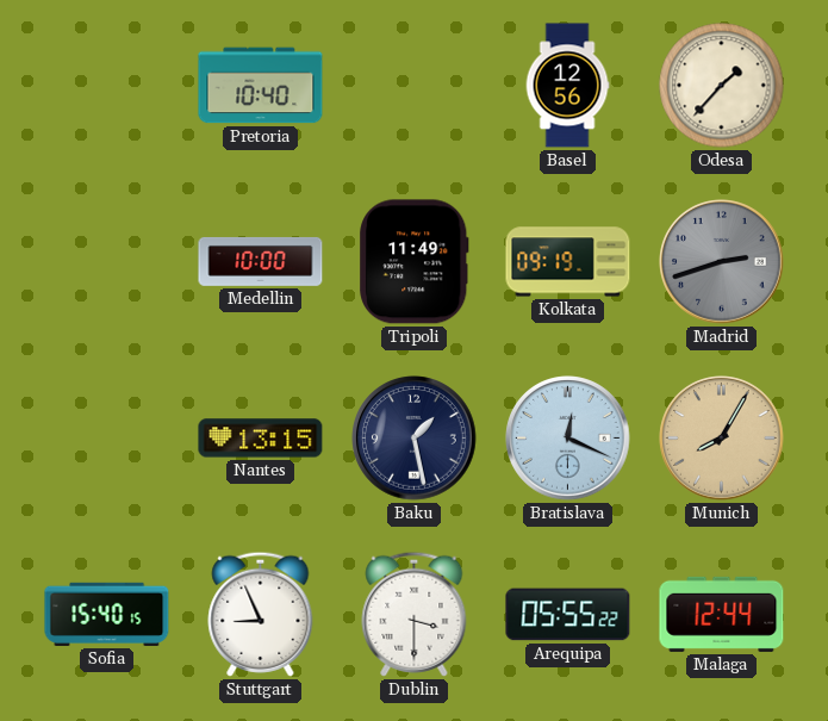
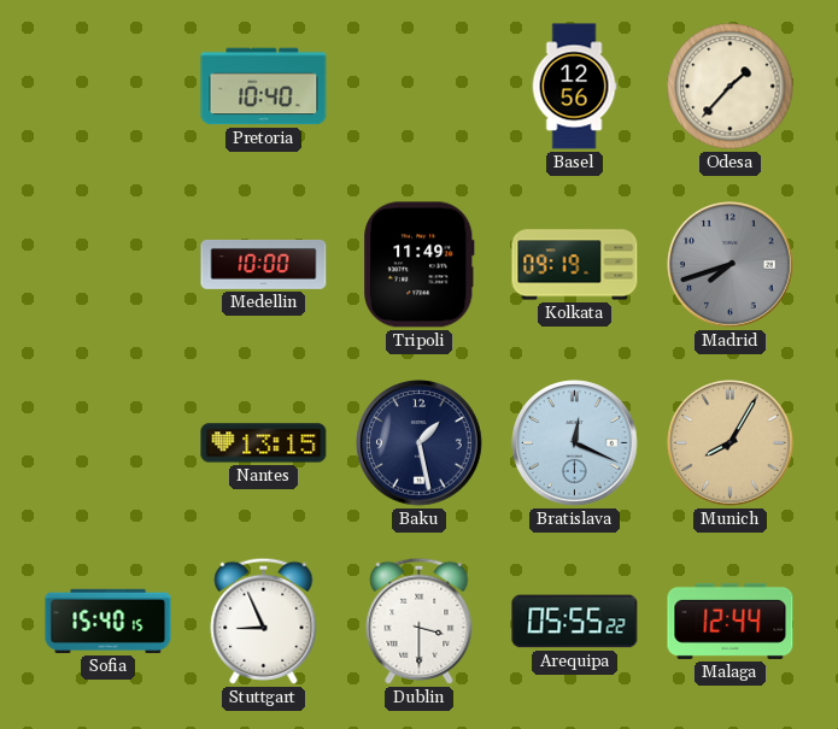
Madrid: 2:42 -> 7:42 (731, 265)
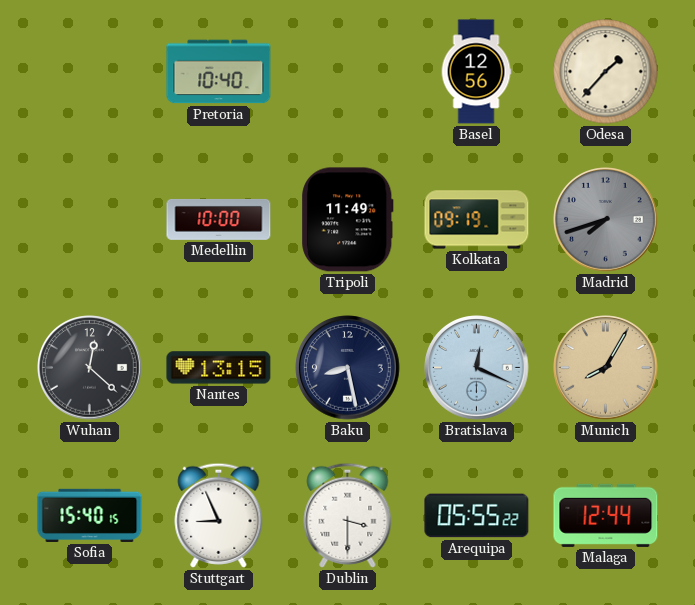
Wuhan: none -> 12:22 (90, 368)
Baku: 1:28 -> 8:28 (348, 368)
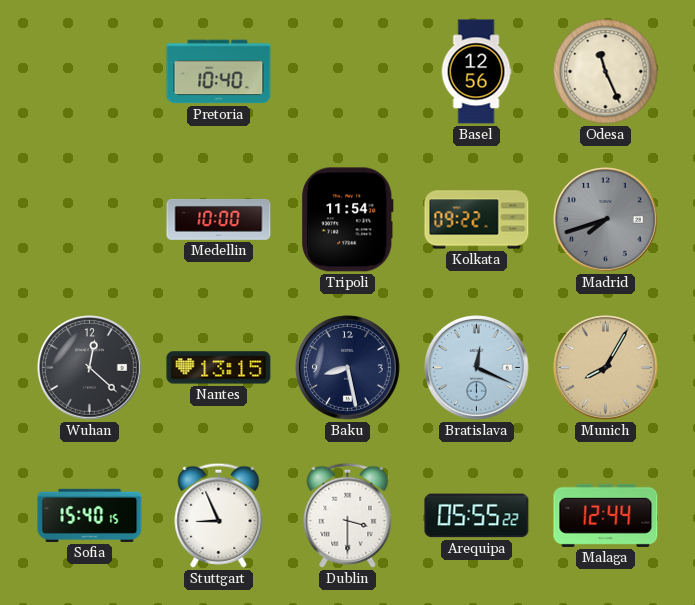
Odesa: 1:37 -> 11:26 (606, 72)
Tripoli: 11:49 -> 11:54 (348, 220)
Kolkata: 09:19 -> 09:22 (477, 220)
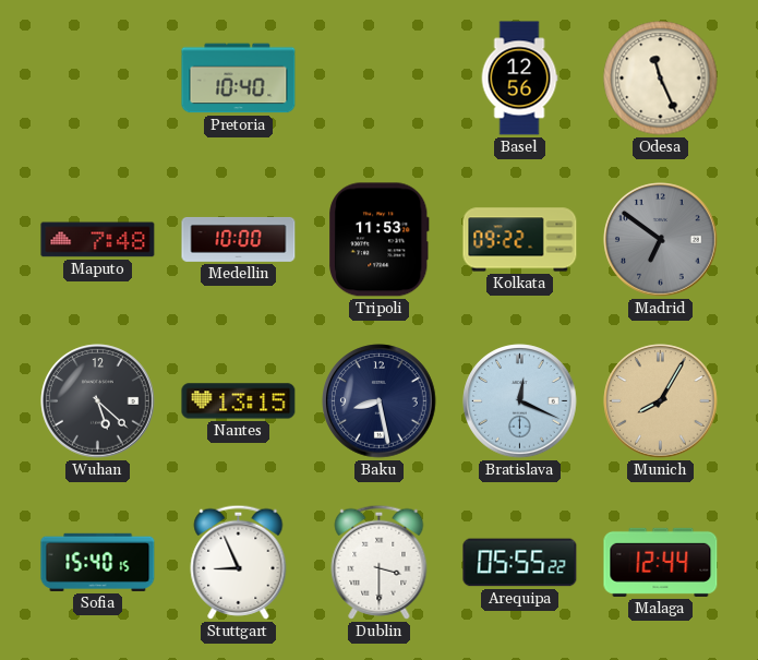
Maputo: none -> 7:48 (98, 240)
Tripoli: 11:54 -> 11:53 (380, 240)
Madrid: 7:42 -> 6:51 (661, 240)
Wuhan: 12:22 -> 5:22 (98, 401)
